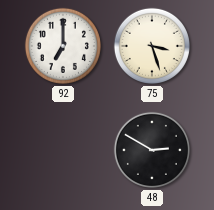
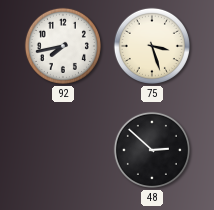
92: 7:00 -> 7:43 (63, 46)
48: 2:50 -> 2:52 (152, 150)
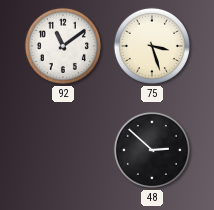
92: 7:43 -> 11:09 (63, 46)
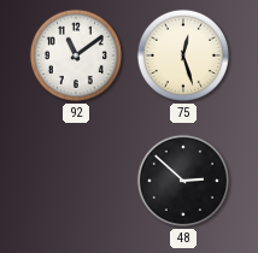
75: 3:27 -> 12:27 (183, 55)
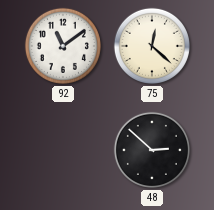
75: 12:27 -> 12:22 (152, 46)
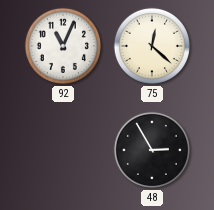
92: 11:09 -> 11:04 (63, 46)
48: 2:52 -> 2:55 (152, 150)
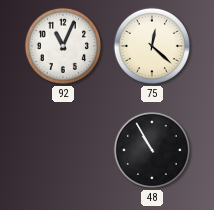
48: 2:55 -> 10:55 (152, 150)
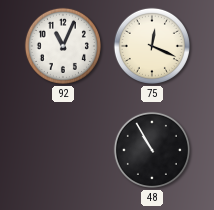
75: 12:22 -> 12:19 (152, 46)
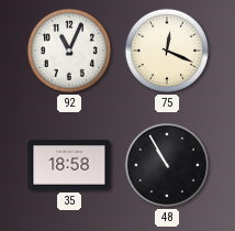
35: none -> 18:58 (69, 165)
